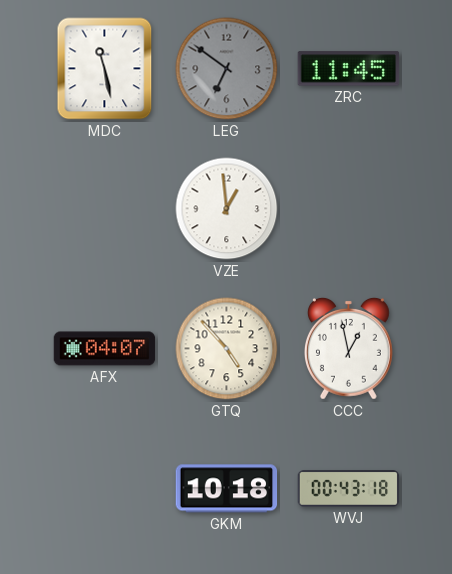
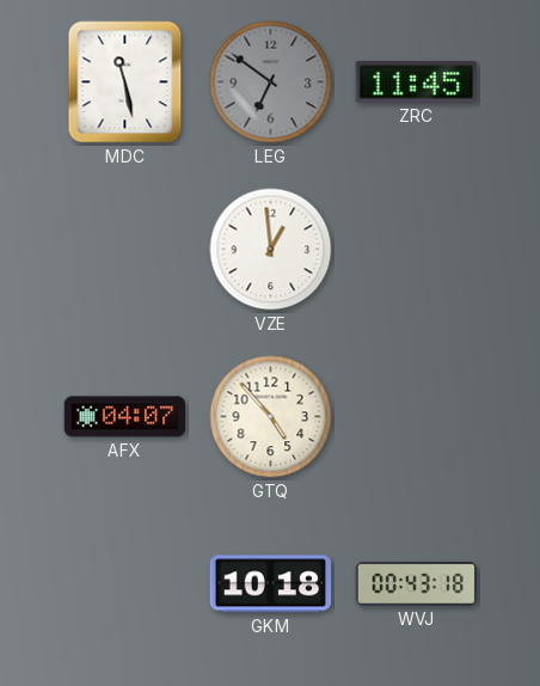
CCC: 12:58 -> none (348, 348)
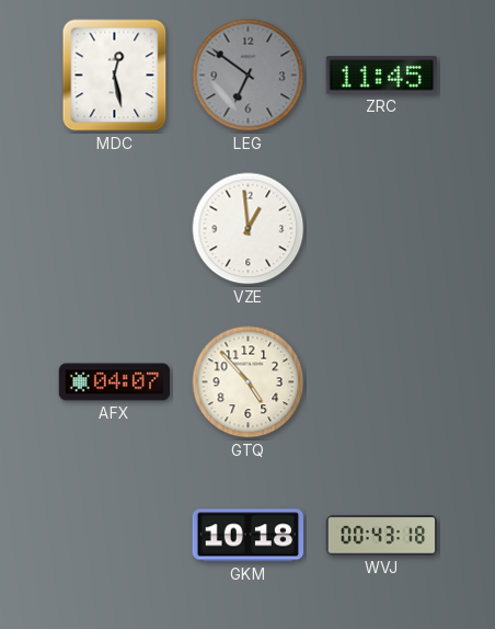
MDC: 11:28 -> 12:28 (115, 76)
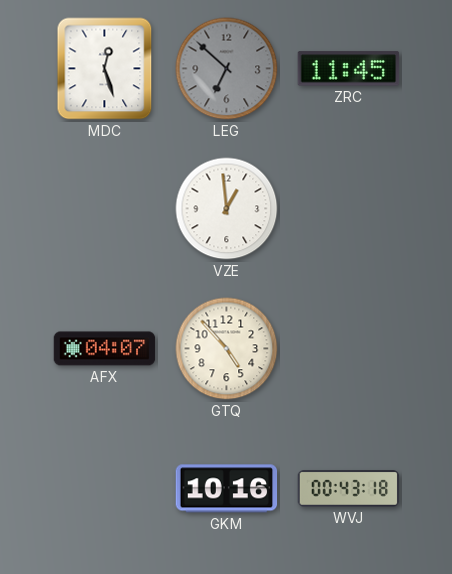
MDC: 12:28 -> 12:27 (105, 69)
LEG: 6:51 -> 6:52 (227, 69)
GKM: 10:18 -> 10:16 (227, 489)
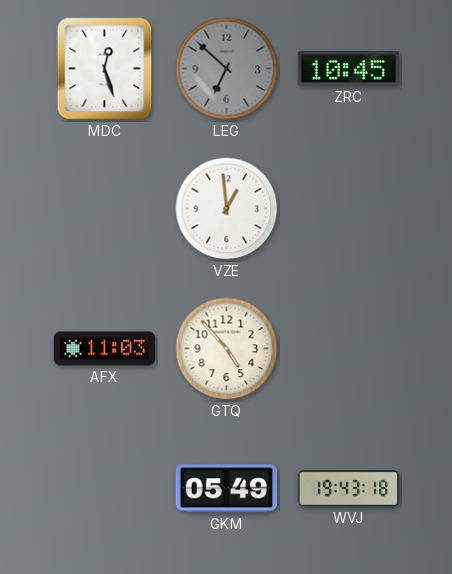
ZRC: 11:45 -> 10:45 (349, 69)
AFX: 04:07 -> 11:03 (105, 349)
GKM: 10:16 -> 05:49 (227, 489)
WVJ: 00:43 -> 19:43 (349, 489)
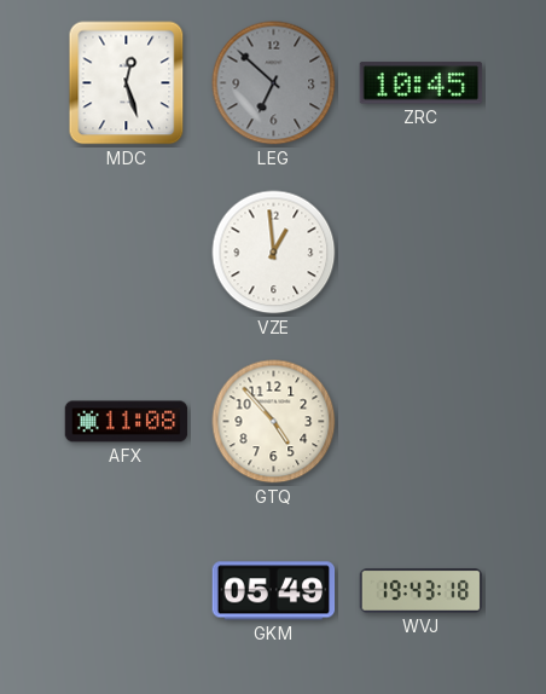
AFX: 11:03 -> 11:08 (127, 422)
